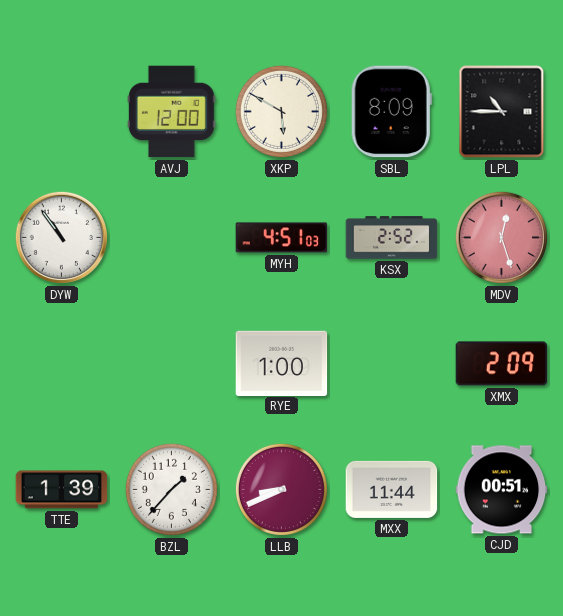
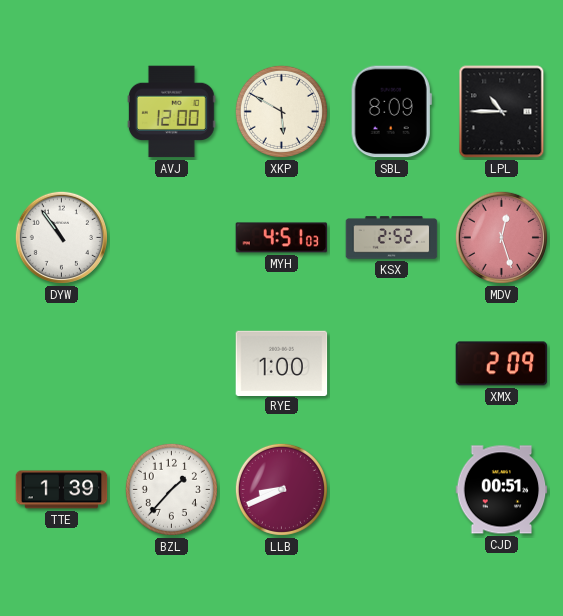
MXX: 11:44 -> none (392, 489)
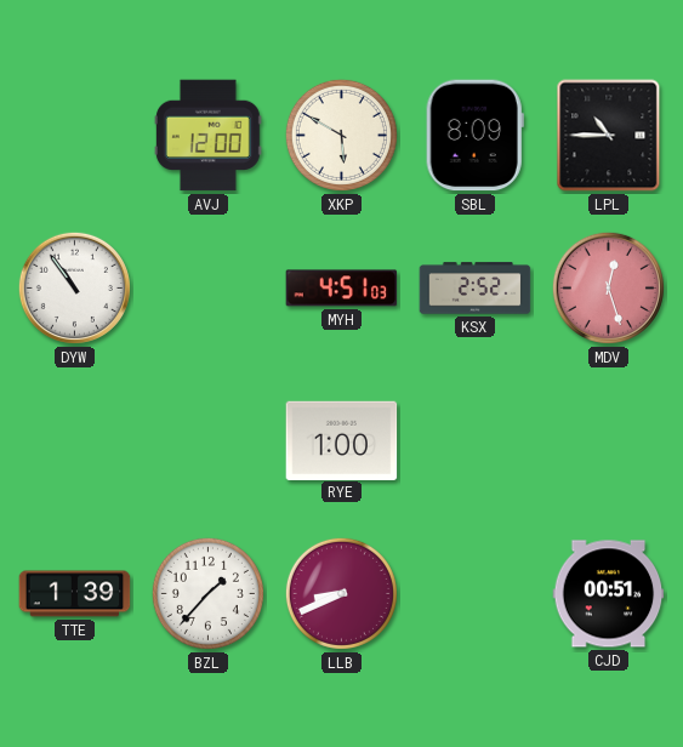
XMX: 2:09 -> none (502, 364)
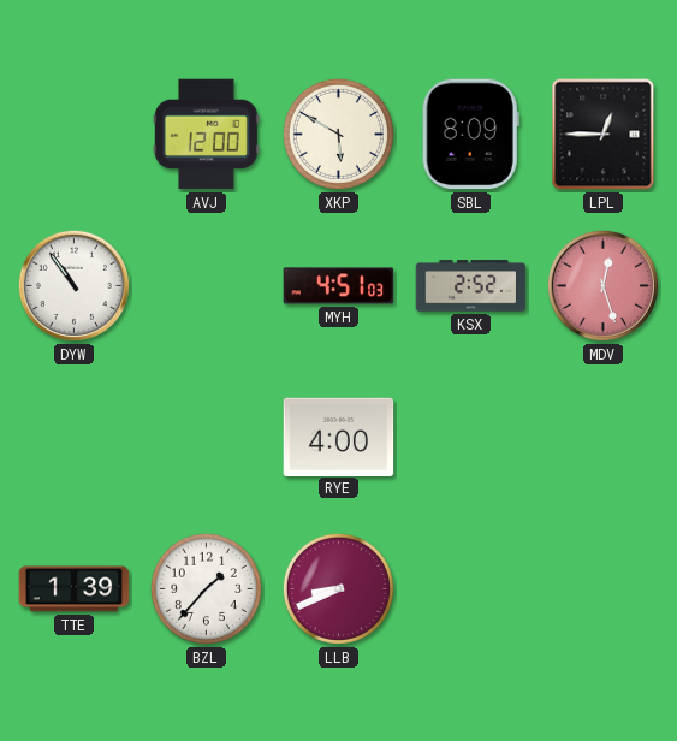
LPL: 10:45 -> 12:45 (604, 135)
RYE: 1:00 -> 4:00 (339, 437)
CJD: 00:51 -> none (609, 594)
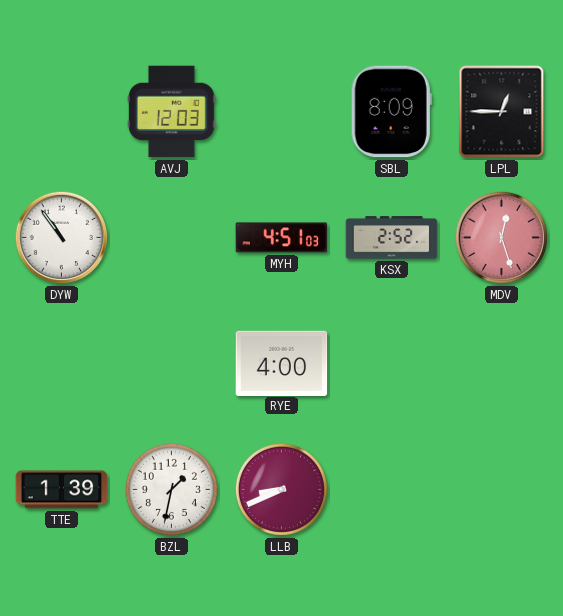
AVJ: 12:00 -> 12:03 (171, 112)
XKP: 5:50 -> none (338, 134)
BZL: 1:37 -> 1:32 (171, 489)
